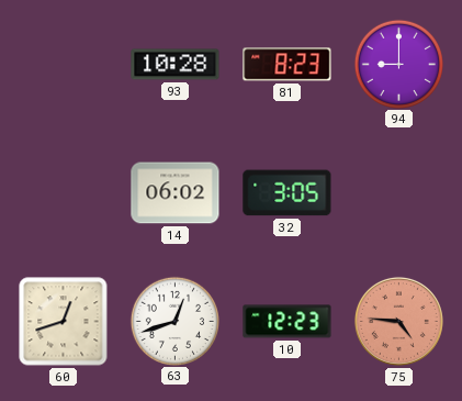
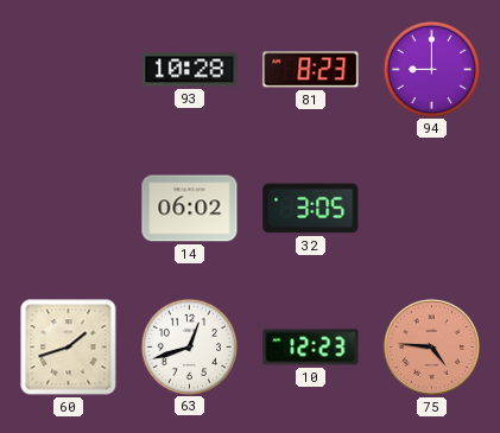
60: 12:42 -> 1:42 (69, 348)
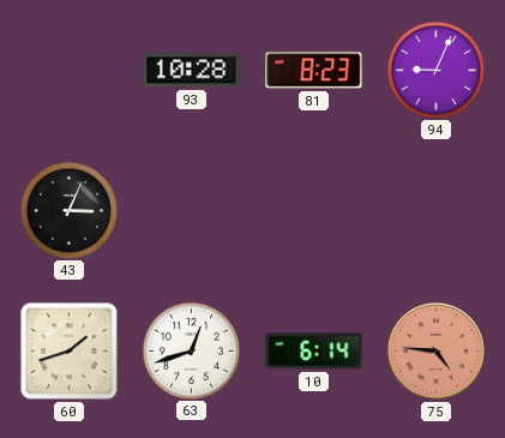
94: 9:00 -> 9:04 (435, 70)
43: none -> 3:04 (68, 210)
14: 06:02 -> none (190, 209)
32: 3:05 -> none (311, 209)
10: 12:23 -> 6:14 (314, 352)
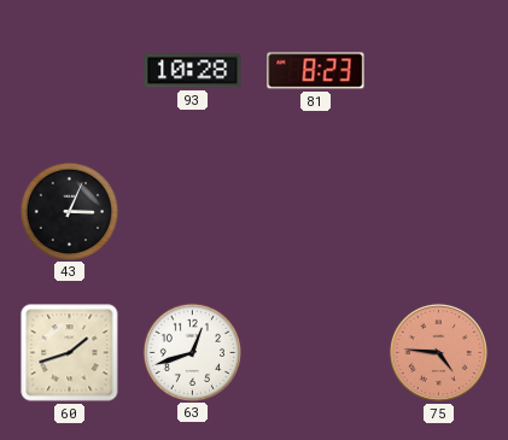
94: 9:04 -> none (435, 70)
10: 6:14 -> none (314, 352)
